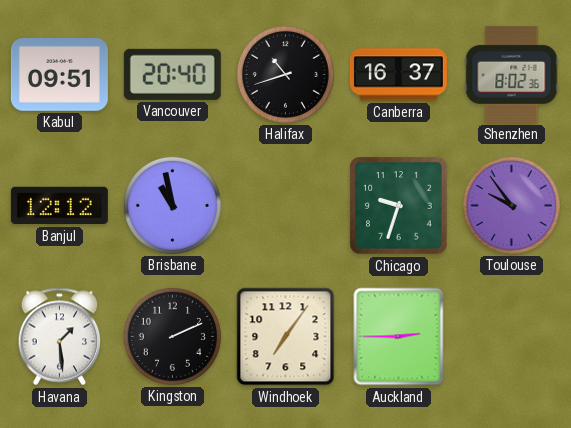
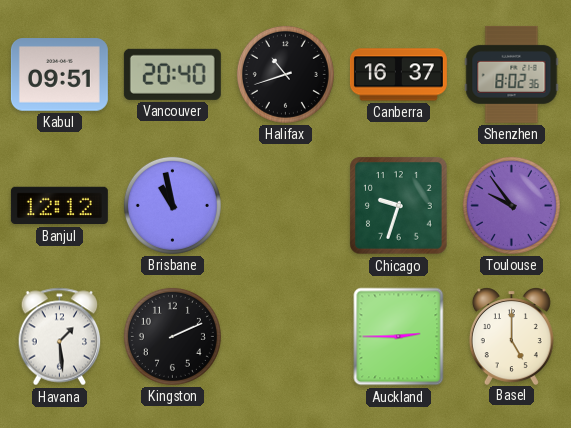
Windhoek: 7:06 -> none (286, 337)
Basel: none -> 5:00 (511, 336)
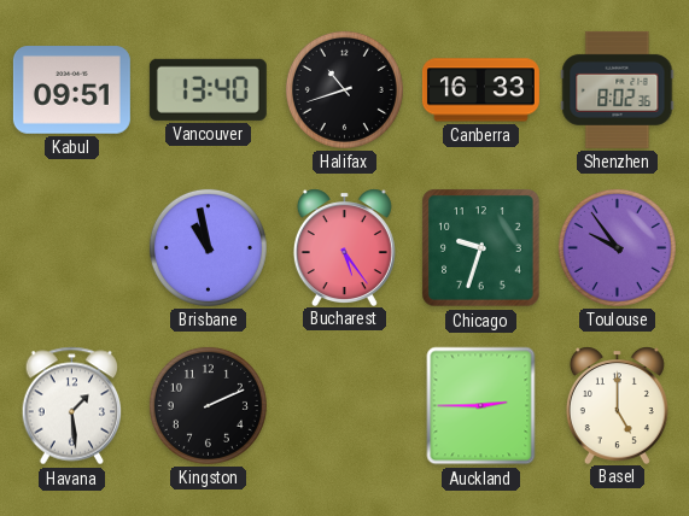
Vancouver: 20:40 -> 13:40 (208, 89)
Canberra: 16:37 -> 16:33 (480, 90)
Banjul: 12:12 -> none (59, 206)
Bucharest: none -> 5:24 (344, 247)
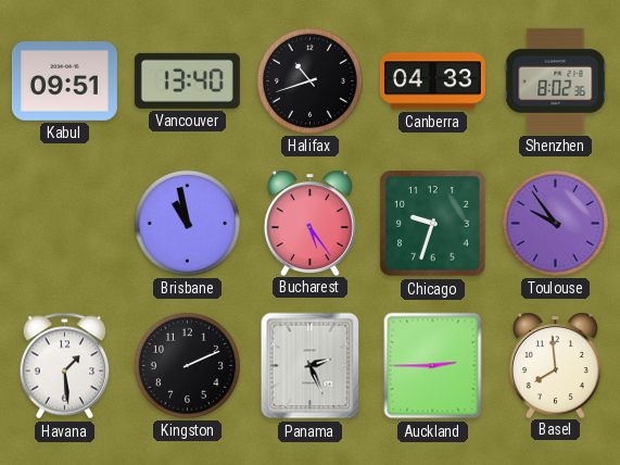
Canberra: 16:33 -> 04:33 (432, 81)
Panama: none -> 2:26 (311, 366)
Basel: 5:00 -> 7:59 (555, 365)
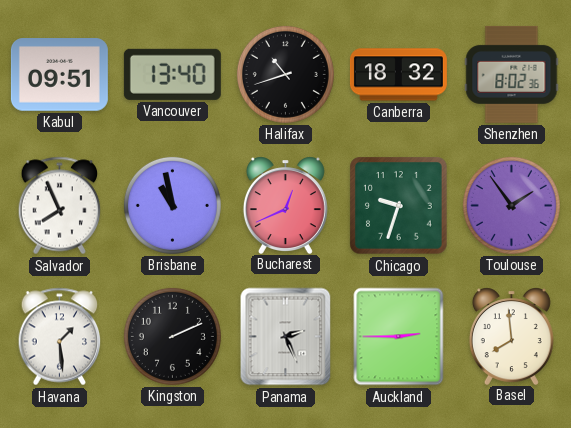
Canberra: 04:33 -> 18:32 (398, 75)
Salvador: none -> 7:56 (60, 206)
Bucharest: 5:24 -> 12:41 (285, 205)
Toulouse: 9:54 -> 1:54 (511, 205)
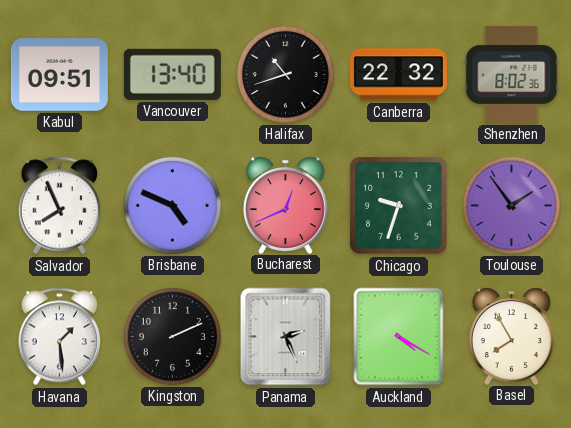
Canberra: 18:32 -> 22:32 (398, 75)
Brisbane: 10:58 -> 4:49 (172, 205)
Auckland: 2:45 -> 4:20 (399, 337)
Basel: 7:59 -> 7:55 (511, 336)
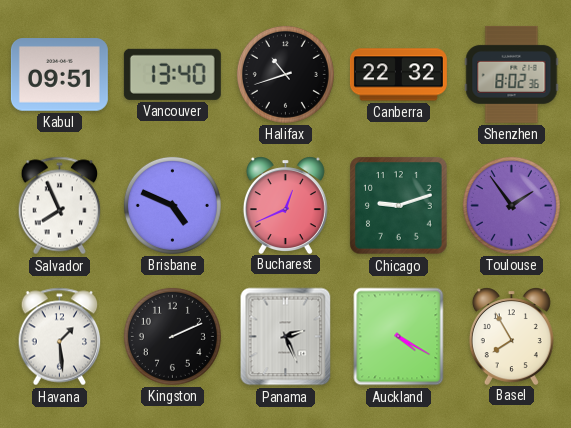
Chicago: 9:33 -> 9:12 (399, 206)
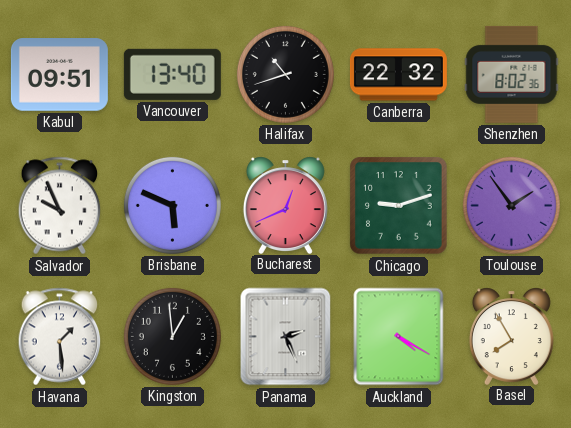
Salvador: 7:56 -> 9:56 (60, 206)
Brisbane: 4:49 -> 5:49 (172, 205)
Kingston: 2:11 -> 12:59 (172, 336)
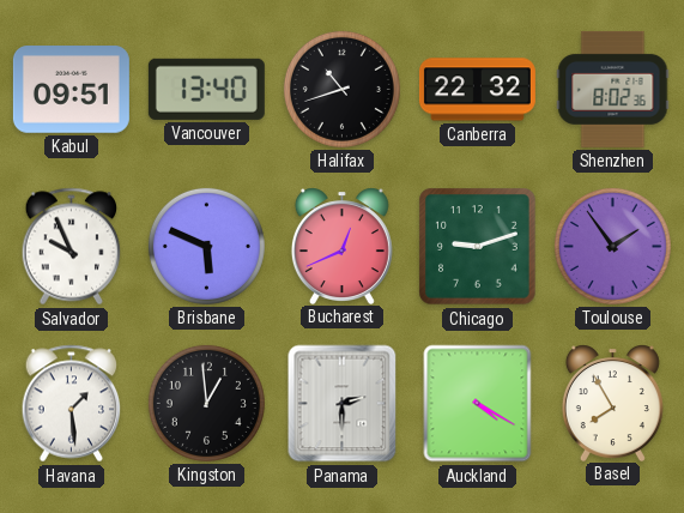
Panama: 2:26 -> 2:30 (343, 404)
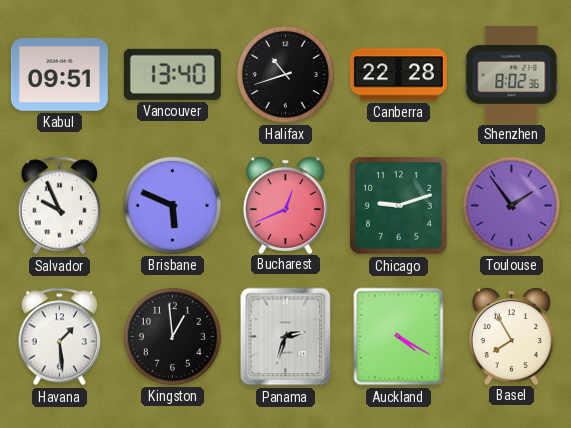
Canberra: 22:32 -> 22:28 (398, 75)
Panama: 2:30 -> 2:33 (286, 337)
